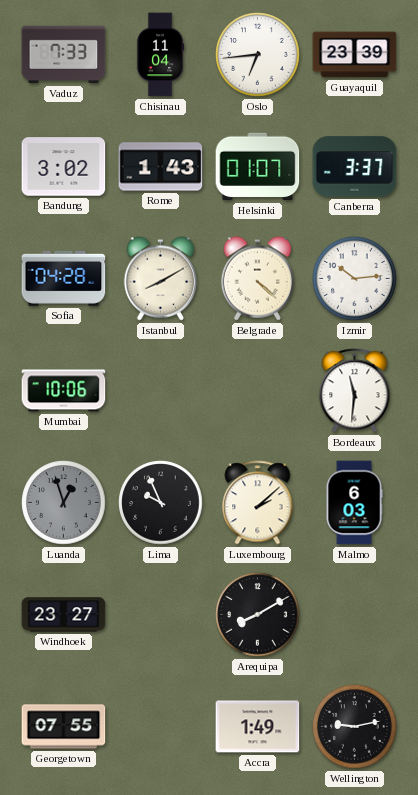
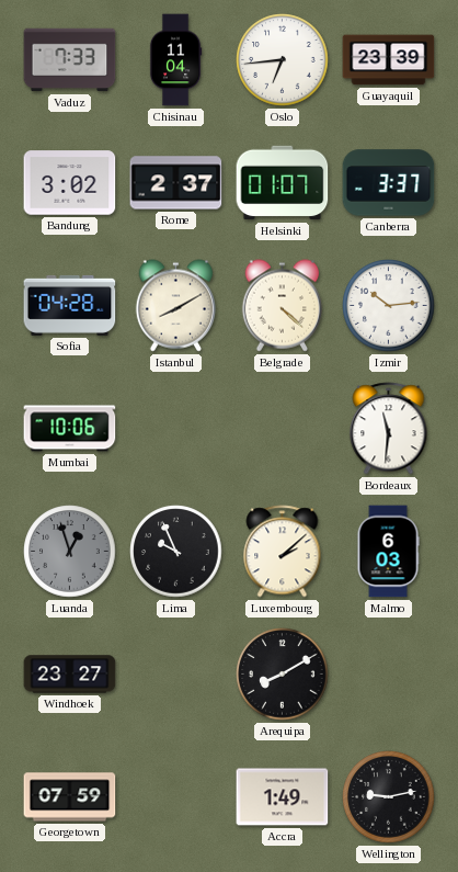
Rome: 1:43 -> 2:37 (176, 183)
Georgetown: 07:55 -> 07:59 (70, 797)
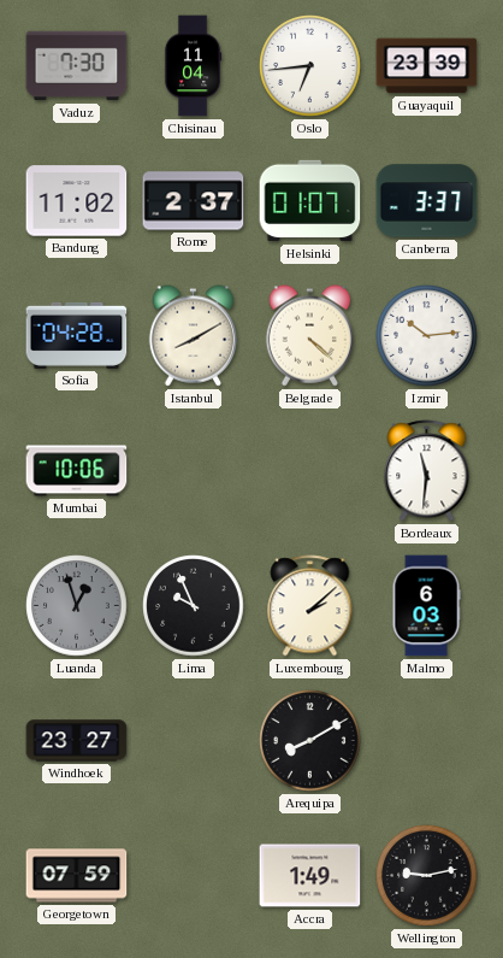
Vaduz: 7:33 -> 7:30 (77, 66)
Bandung: 3:02 -> 11:02 (77, 201)
